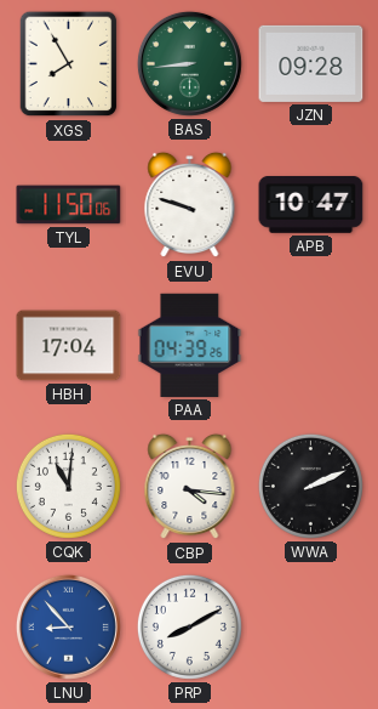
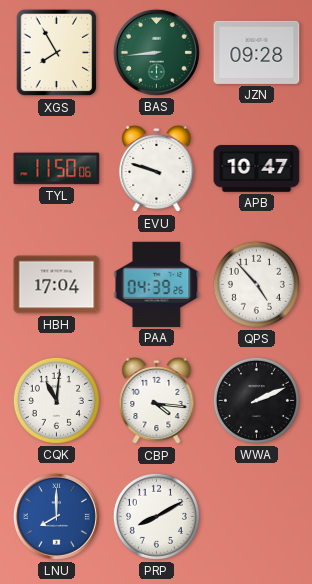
QPS: none -> 4:53 (256, 284)
LNU: 8:53 -> 8:00 (56, 516)
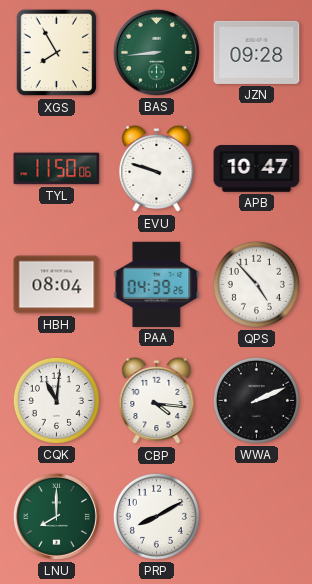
HBH: 17:04 -> 08:04 (57, 285)
LNU dial: blue -> green (56, 516)
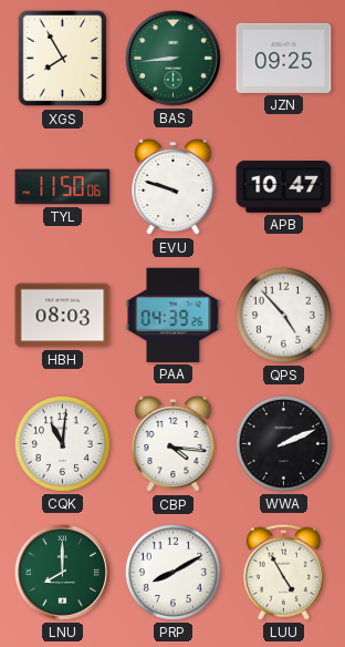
JZN: 09:28 -> 09:25 (284, 58)
HBH: 08:04 -> 08:03 (63, 316)
LUU: none -> 4:55 (283, 572)
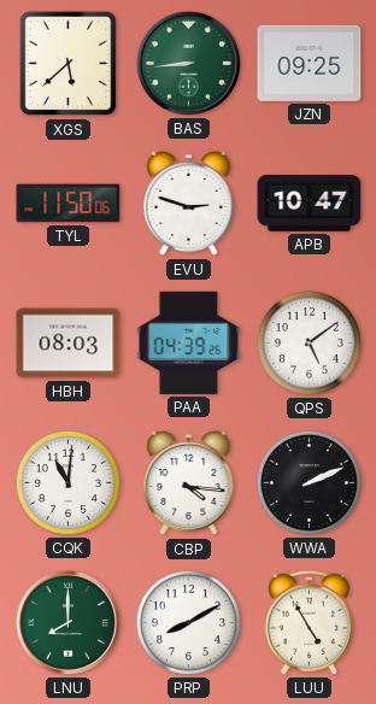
XGS: 7:55 -> 5:38 (69, 64)
EVU: 9:48 -> 2:48 (189, 204)
QPS: 4:53 -> 5:09 (309, 342)
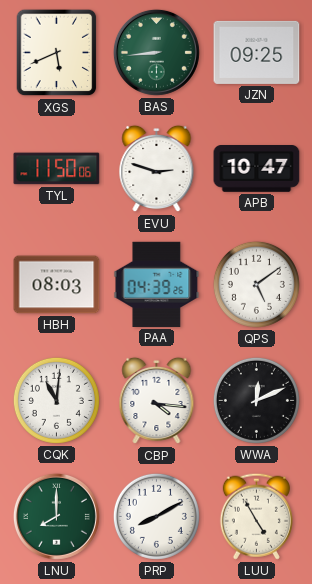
XGS: 5:38 -> 5:41 (57, 53)
WWA: 2:11 -> 12:11 (256, 400)
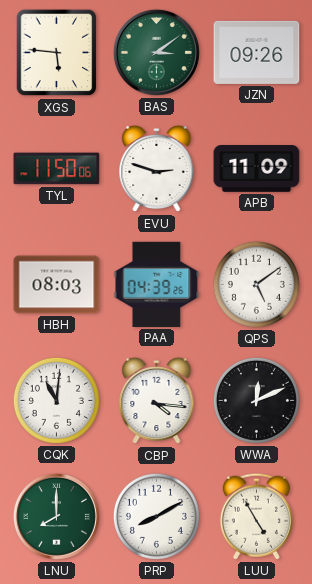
XGS: 5:41 -> 5:46 (57, 53)
BAS: 8:44 -> 3:09 (156, 52)
JZN: 09:25 -> 09:26 (257, 52)
APB: 10:47 -> 11:09 (257, 169)
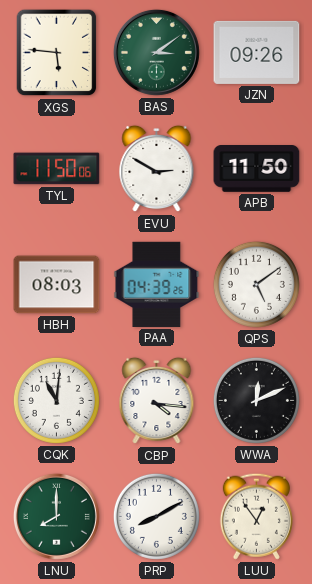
EVU: 2:48 -> 2:50 (157, 169)
APB: 11:09 -> 11:50 (257, 169)
LUU: 4:55 -> 12:54 (256, 516)
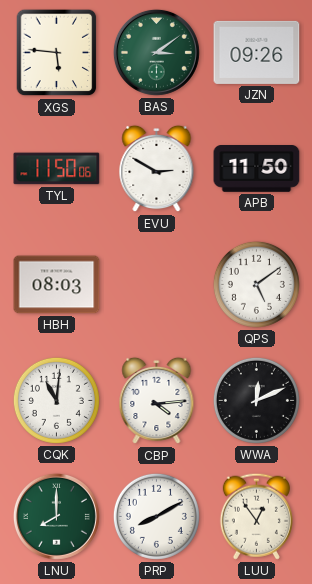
PAA: 04:39 -> none (157, 284)
CBP: 4:16 -> 4:14 (157, 401)
